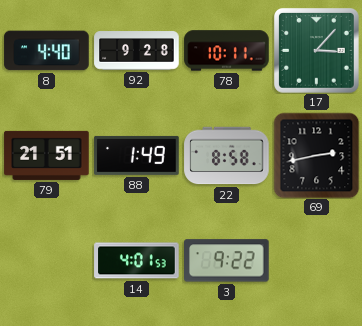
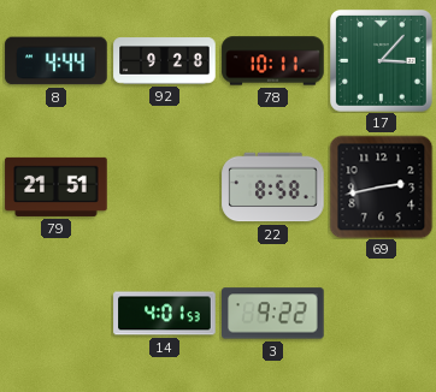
8: 4:40 -> 4:44 (57, 61)
88: 1:49 -> none (137, 155)
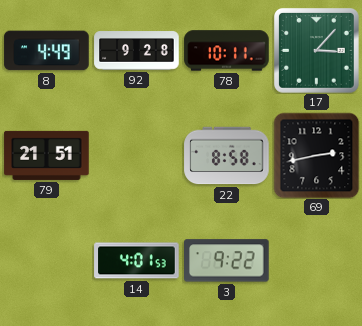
8: 4:44 -> 4:49 (47, 51)
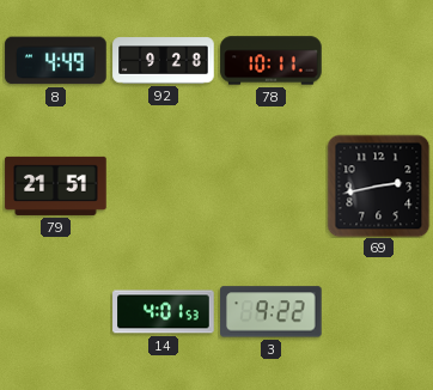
17: 3:07 -> none (317, 51)
22: 8:58 -> none (227, 156)
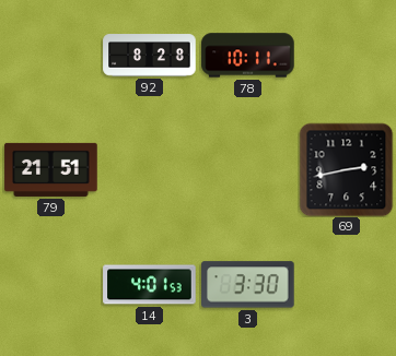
8: 4:49 -> none (56, 61)
92: 9:28 -> 8:28 (150, 56)
3: 9:22 -> 3:30 (248, 285)
